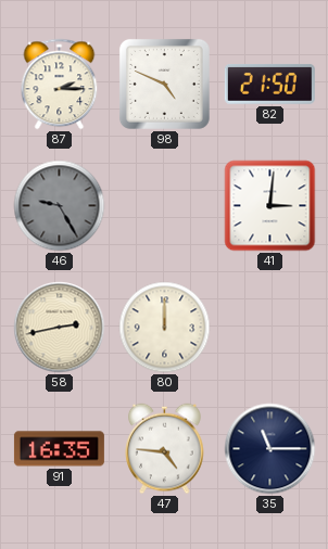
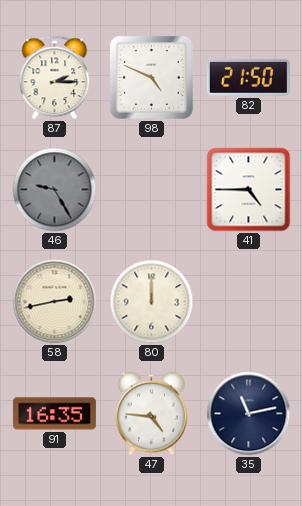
41: 3:01 -> 4:45 (249, 190)
35: 11:15 -> 11:13 (249, 414)
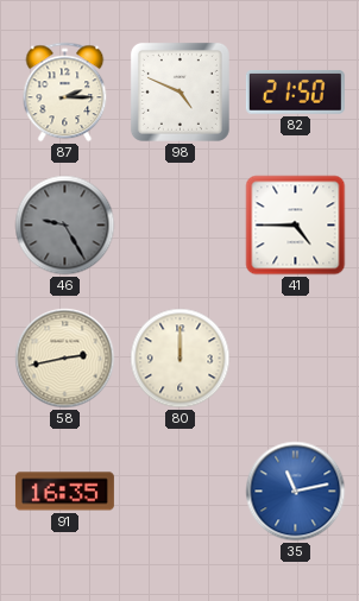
47: 4:46 -> none (152, 414)
35 dial: navy -> blue (296, 492)
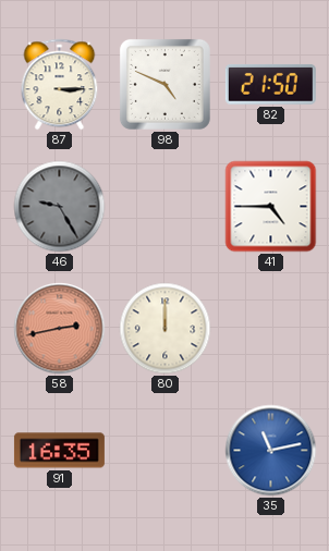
87: 2:15 -> 3:15 (60, 85)
58 dial: cream -> salmon (60, 329)
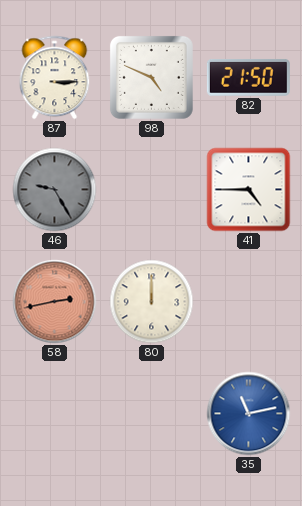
91: 16:35 -> none (59, 451)
